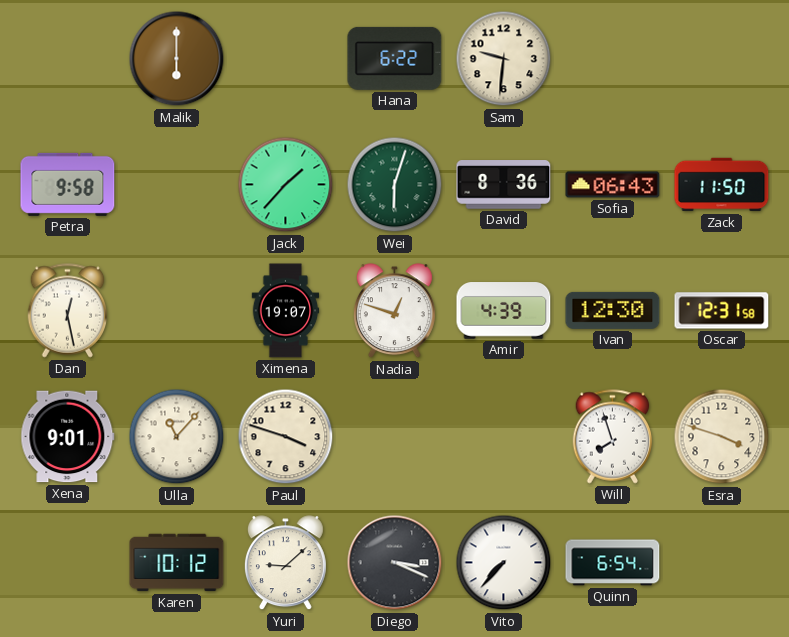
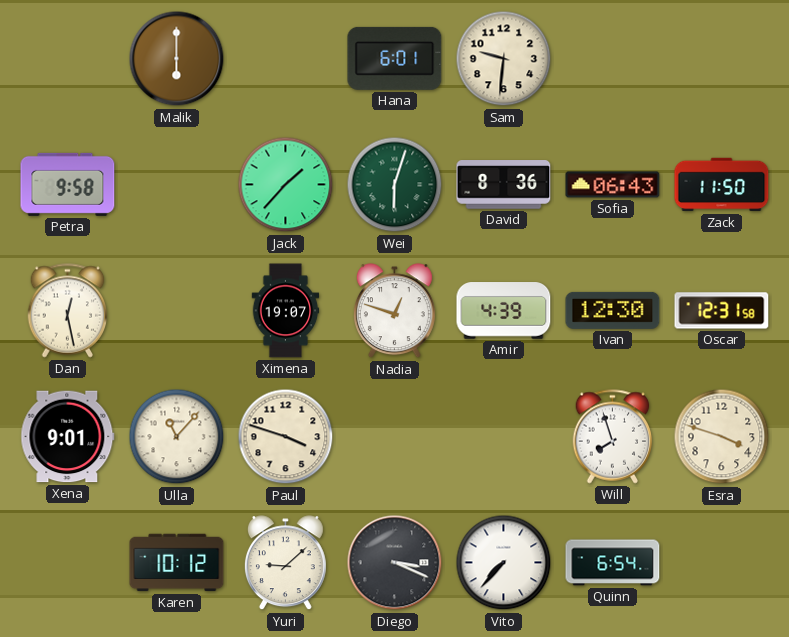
Hana: 6:22 -> 6:01 (395, 58)
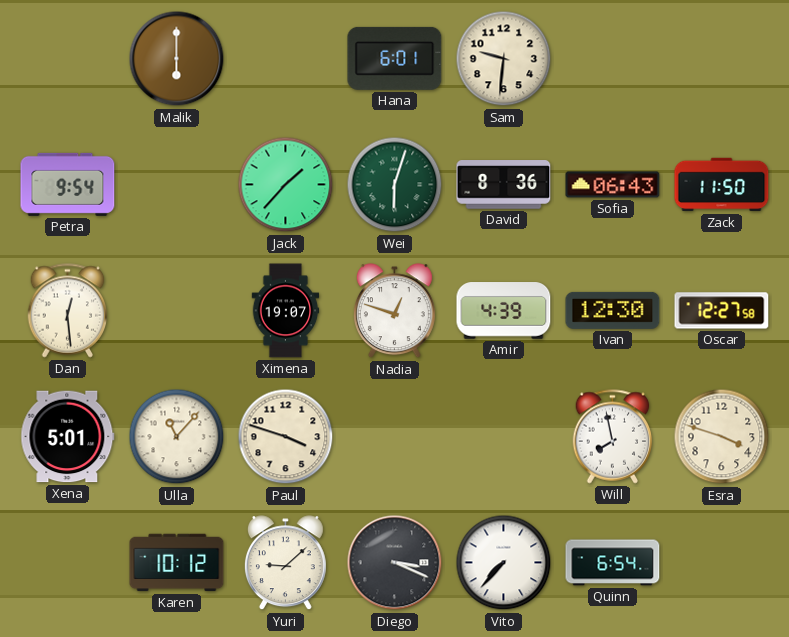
Petra: 9:58 -> 9:54 (68, 184)
Dan: 12:28 -> 12:29 (68, 311)
Oscar: 12:31 -> 12:27 (722, 311)
Xena: 9:01 -> 5:01 (68, 437)
Will: 7:57 -> 7:58 (613, 437)
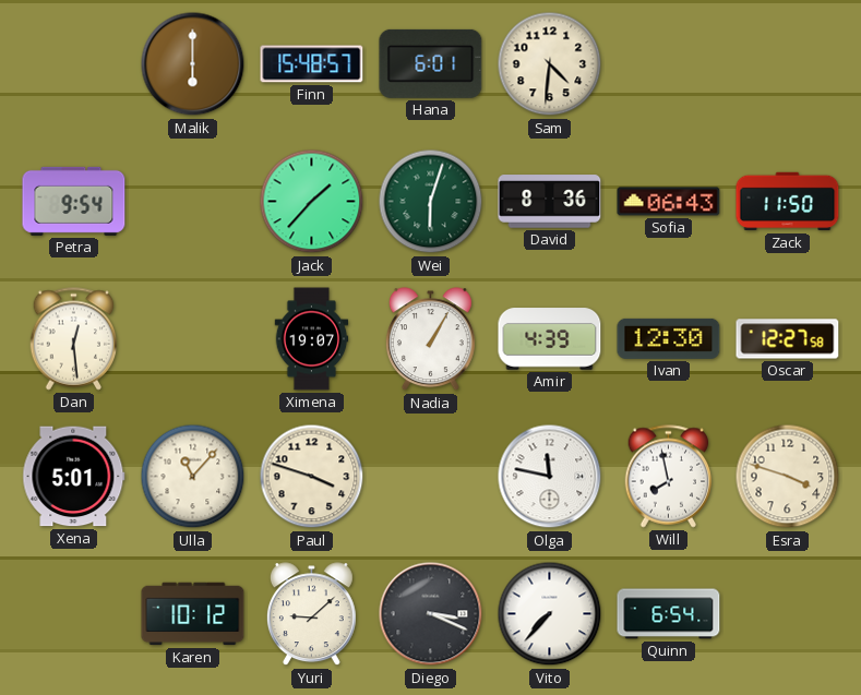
Finn: none -> 15:48 (312, 64)
Sam: 9:31 -> 4:31 (550, 64)
Nadia: 12:48 -> 1:05 (430, 339)
Olga: none -> 11:47 (550, 477)
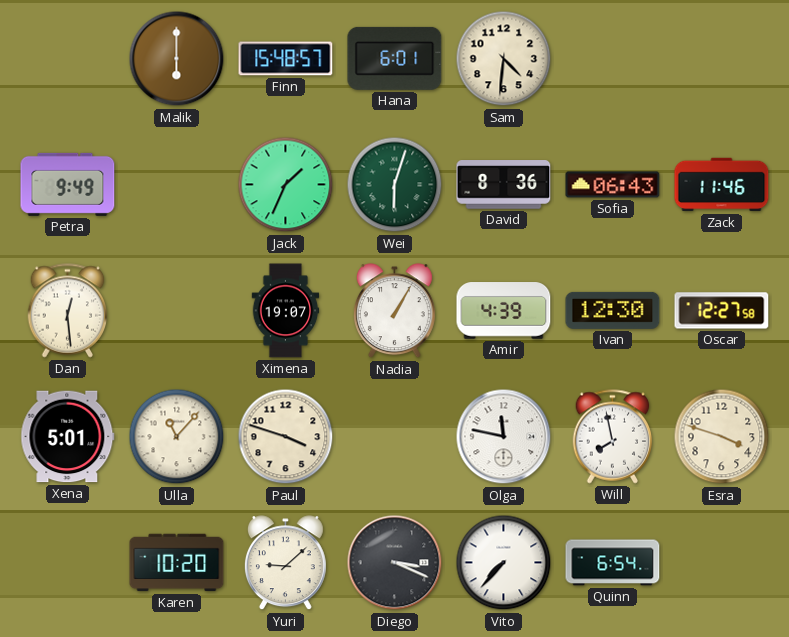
Petra: 9:54 -> 9:49 (68, 184)
Jack: 1:37 -> 1:34 (286, 185)
Zack: 11:50 -> 11:46 (722, 185)
Karen: 10:12 -> 10:20 (177, 563)
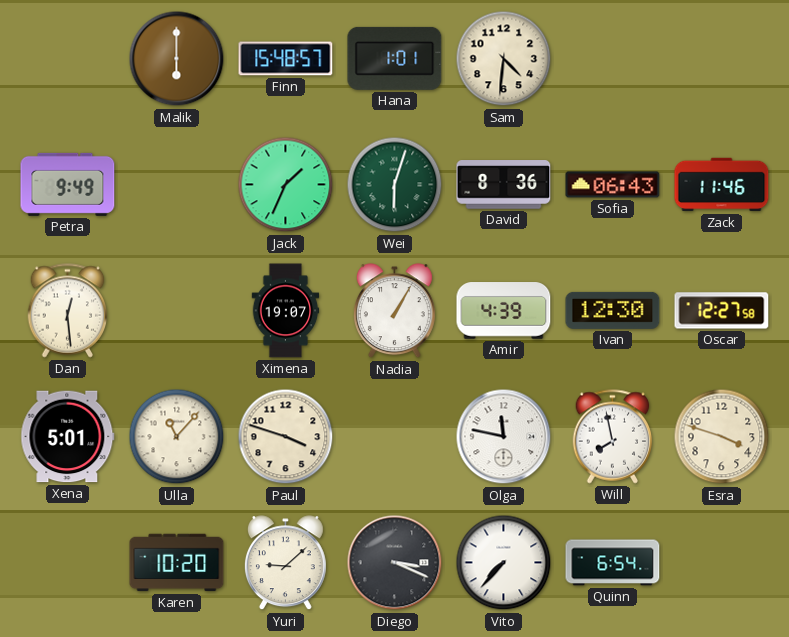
Hana: 6:01 -> 1:01 (395, 58)
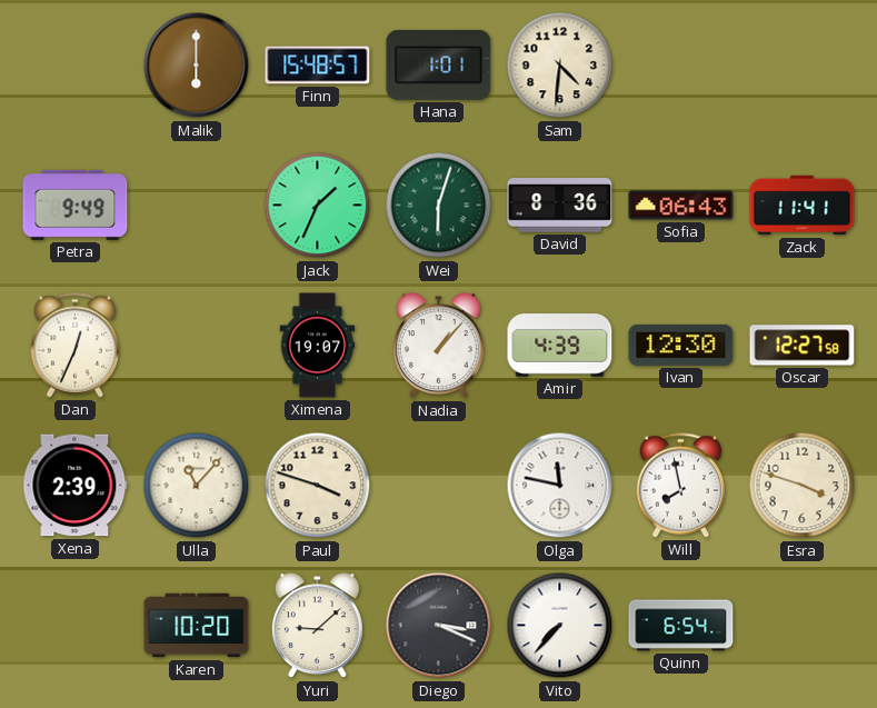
Zack: 11:46 -> 11:41 (803, 206)
Dan: 12:29 -> 12:34 (76, 346)
Nadia: 1:05 -> 1:07 (438, 346)
Xena: 5:01 -> 2:39 (76, 486)
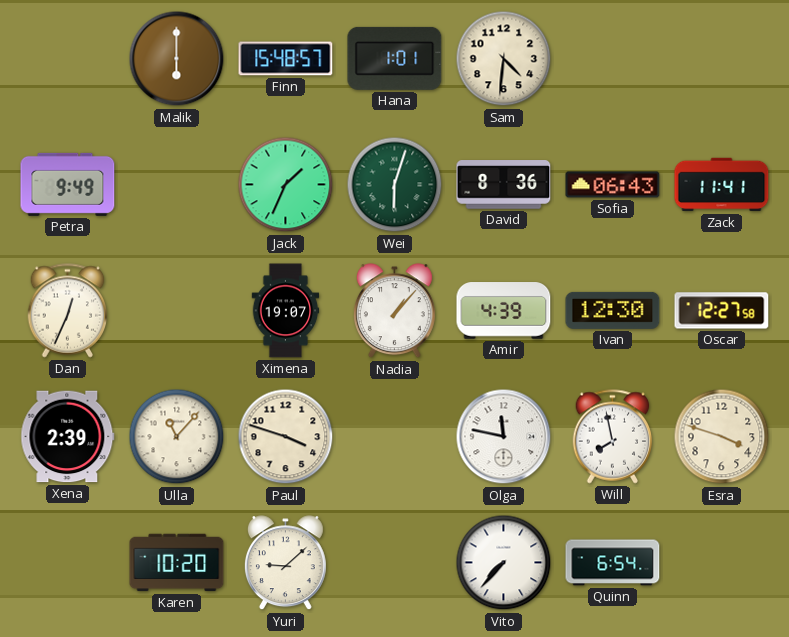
Diego: 3:19 -> none (439, 626)
